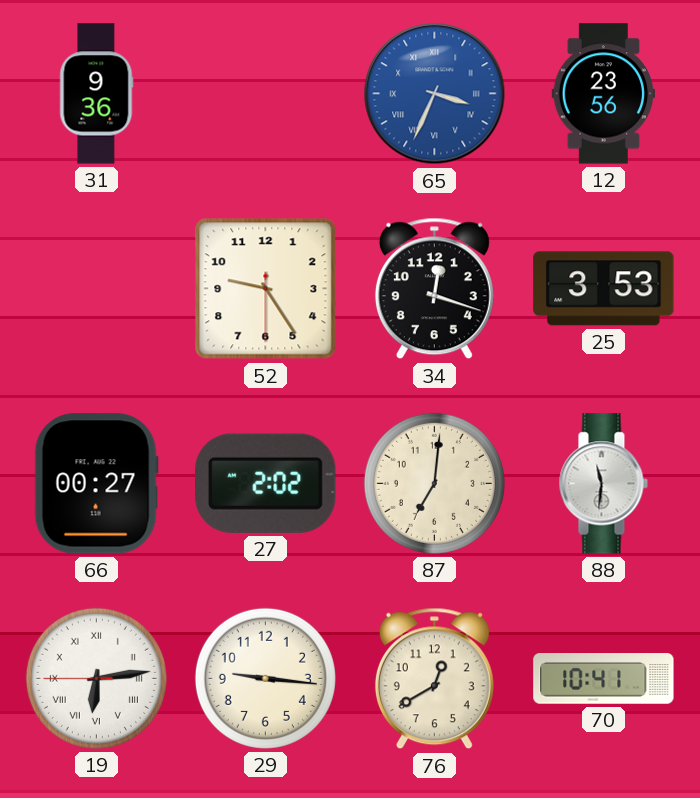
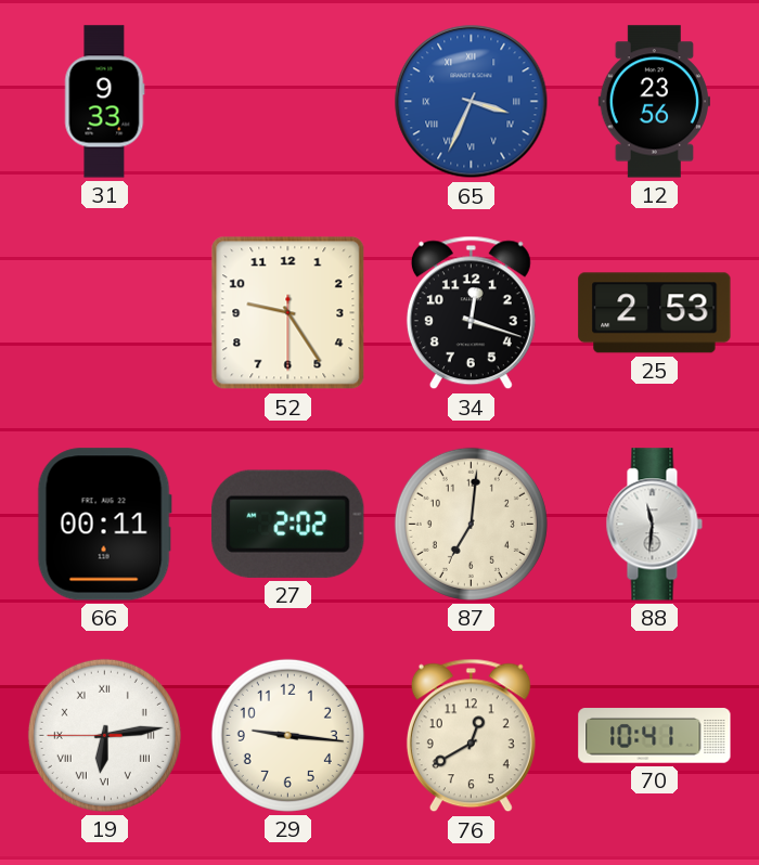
31: 9:36 -> 9:33 (104, 102)
25: 3:53 -> 2:53 (655, 313)
66: 00:27 -> 00:11 (104, 525)
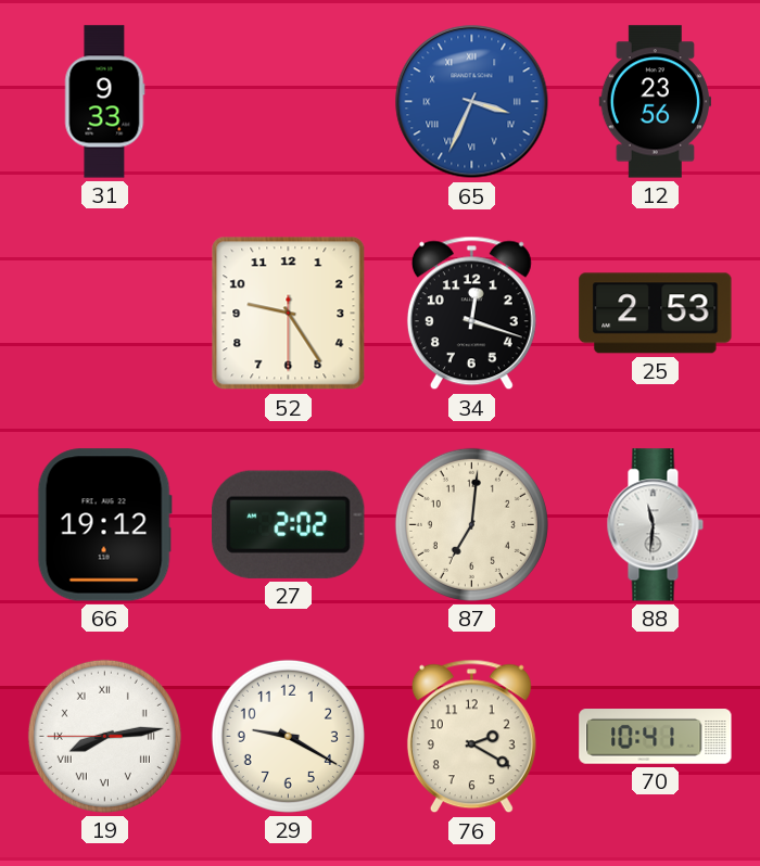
66: 00:11 -> 19:12 (104, 525)
19: 6:13 -> 8:13 (104, 736)
29: 9:16 -> 9:20 (288, 736)
76: 12:40 -> 2:20 (471, 737)
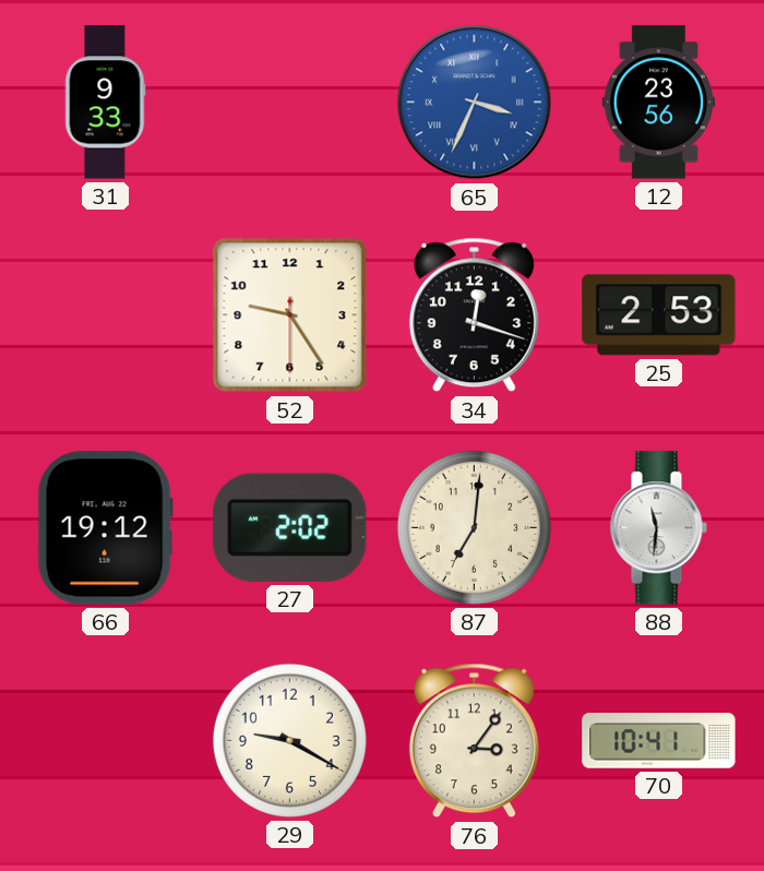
19: 8:13 -> none (104, 736)
76: 2:20 -> 3:06 (474, 741)
